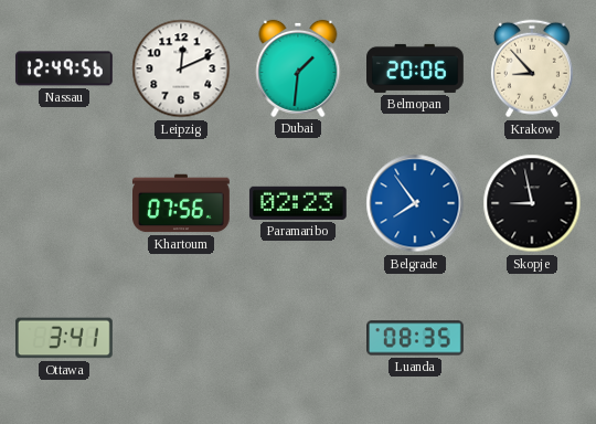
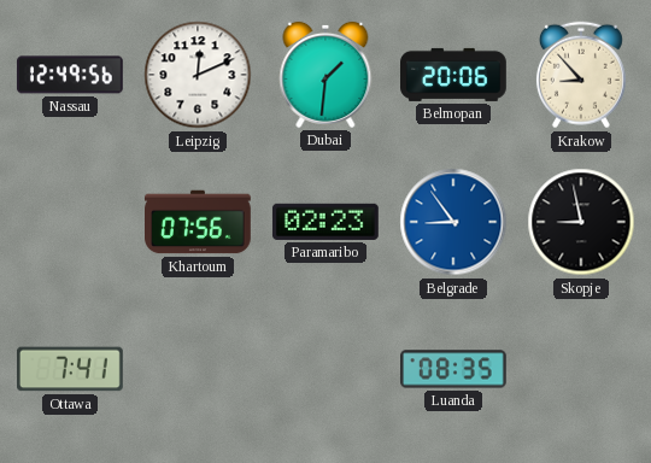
Belgrade: 7:54 -> 8:54 (453, 222)
Ottawa: 3:41 -> 7:41 (71, 369)
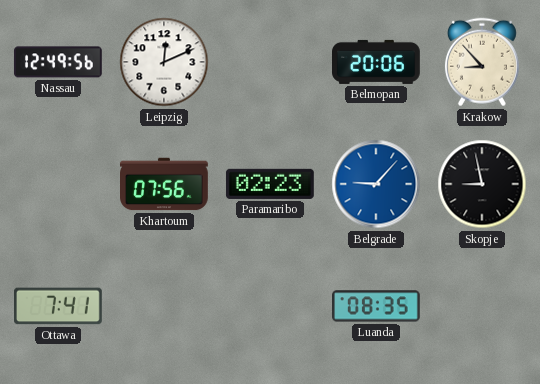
Dubai: 1:31 -> none (325, 75)
Belgrade: 8:54 -> 9:07 (376, 184)
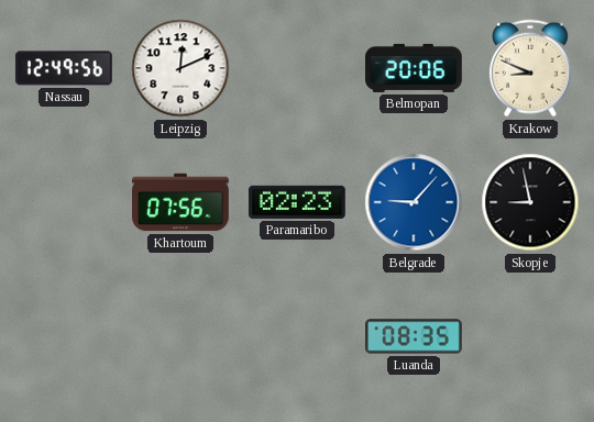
Krakow: 8:53 -> 8:49 (530, 68)
Ottawa: 7:41 -> none (59, 306)
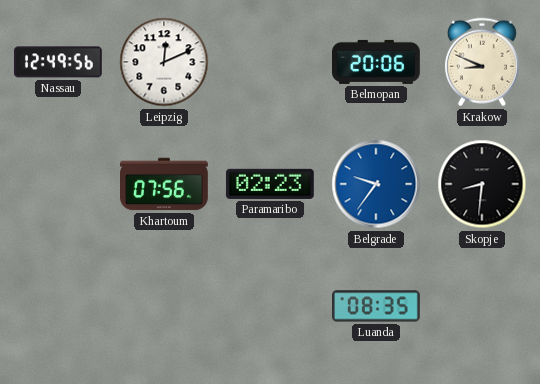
Belgrade: 9:07 -> 9:36 (376, 184)
Skopje: 8:58 -> 8:31 (482, 184)
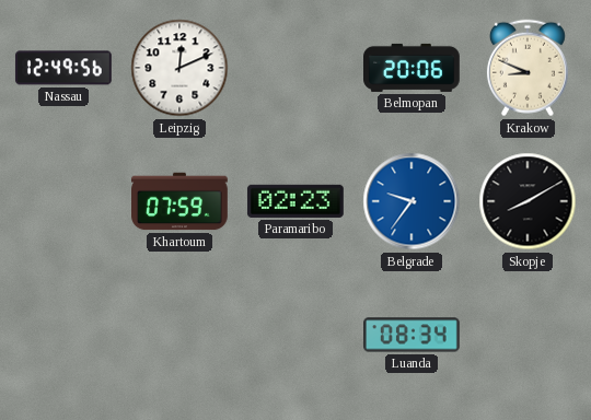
Khartoum: 07:56 -> 07:59 (181, 201)
Skopje: 8:31 -> 8:10 (528, 201)
Luanda: 08:35 -> 08:34 (413, 335)
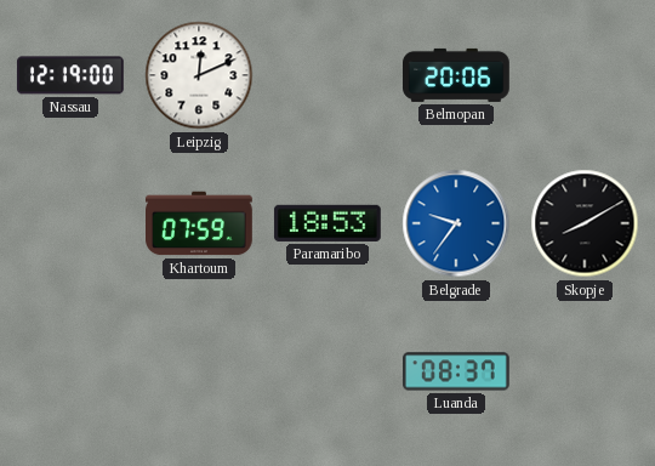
Nassau: 12:49 -> 12:19 (70, 75)
Krakow: 8:49 -> none (528, 68)
Paramaribo: 02:23 -> 18:53 (327, 223)
Luanda: 08:34 -> 08:37 (457, 371)
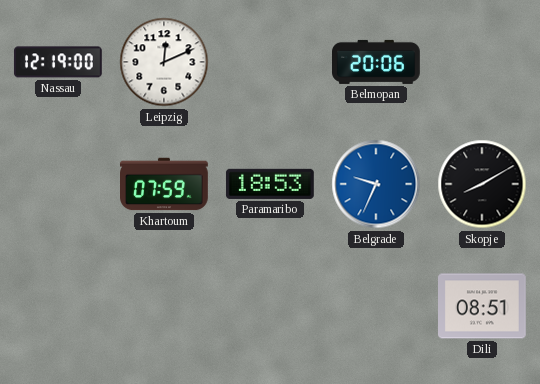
Belgrade: 9:36 -> 9:34 (376, 184)
Luanda: 08:37 -> none (457, 371)
Dili: none -> 08:51 (483, 306)
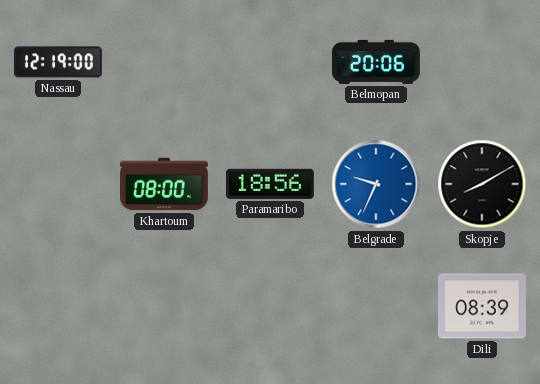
Leipzig: 12:11 -> none (164, 62)
Khartoum: 07:59 -> 08:00 (165, 184)
Paramaribo: 18:53 -> 18:56 (270, 184)
Dili: 08:51 -> 08:39 (483, 306)
